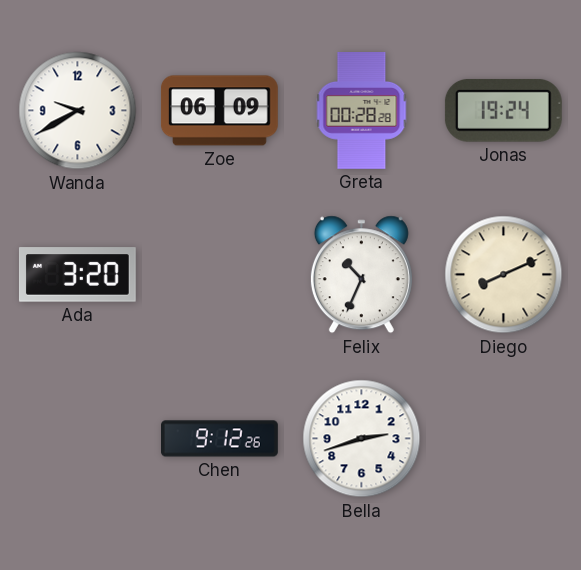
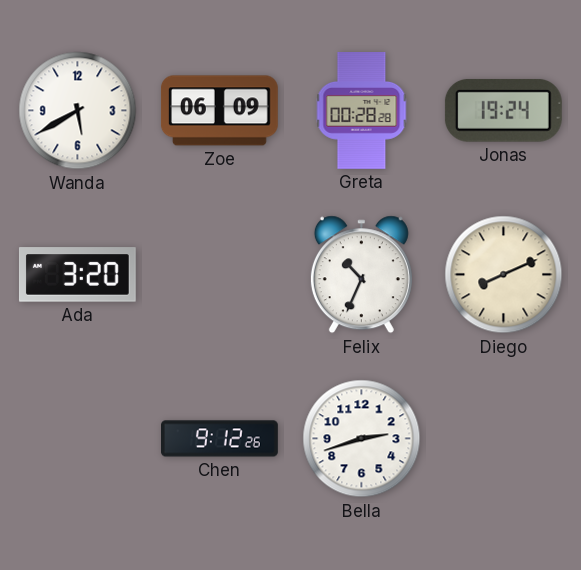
Wanda: 9:40 -> 5:40 (78, 111)
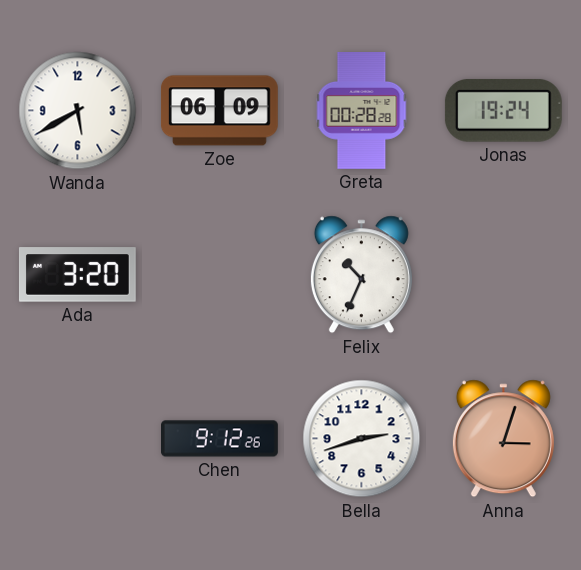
Diego: 8:11 -> none (504, 275)
Anna: none -> 3:03 (503, 439)
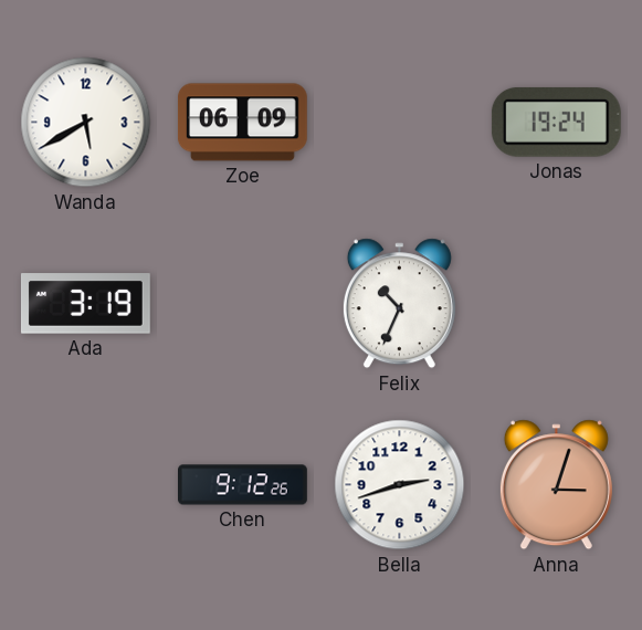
Greta: 00:28 -> none (362, 111)
Ada: 3:20 -> 3:19 (85, 304)
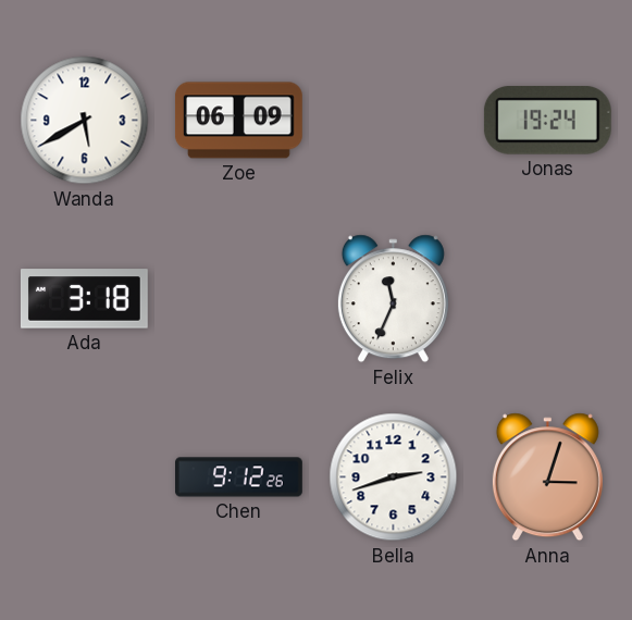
Ada: 3:19 -> 3:18 (84, 299)
Felix: 10:34 -> 11:34 (393, 299)
